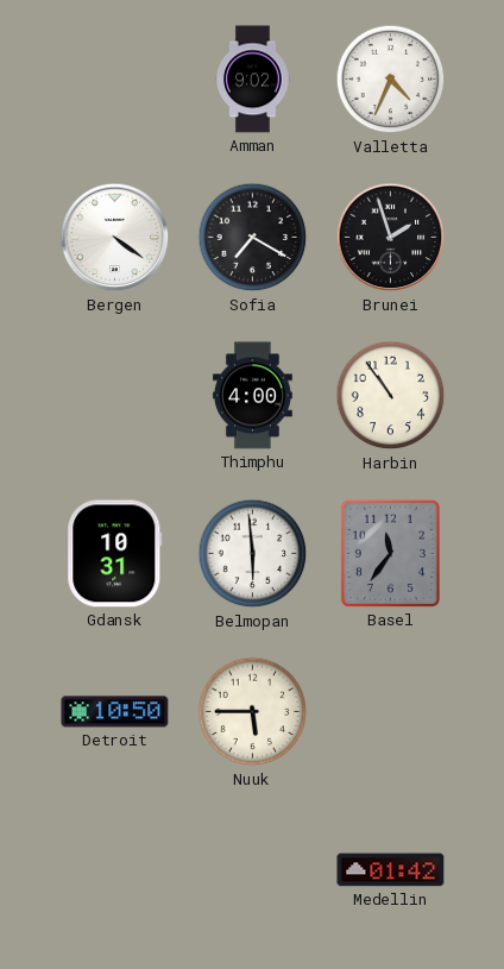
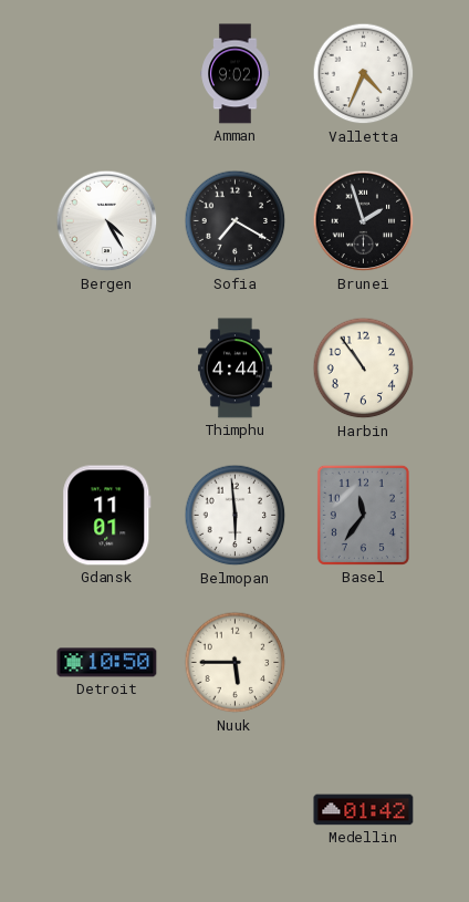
Bergen: 4:21 -> 4:25 (107, 221)
Thimphu: 4:00 -> 4:44 (234, 369)
Gdansk: 10:31 -> 11:01 (107, 516)
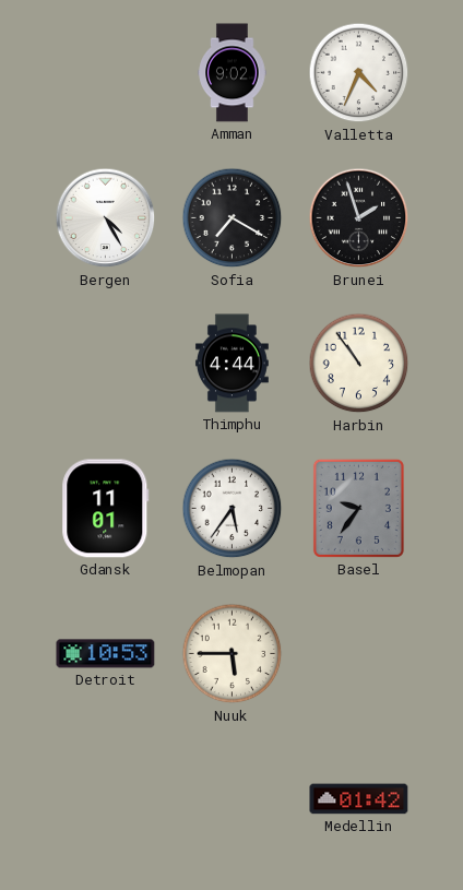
Belmopan: 5:59 -> 5:36 (233, 509)
Basel: 11:36 -> 9:36 (358, 508)
Detroit: 10:50 -> 10:53 (106, 654)
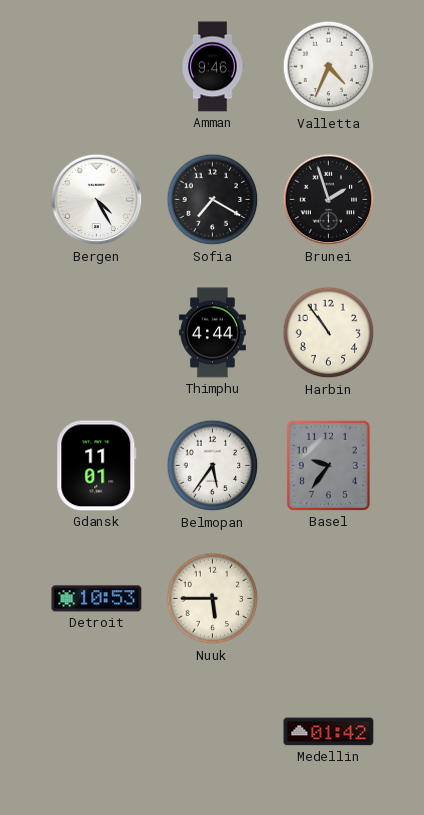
Amman: 9:02 -> 9:46 (213, 67)
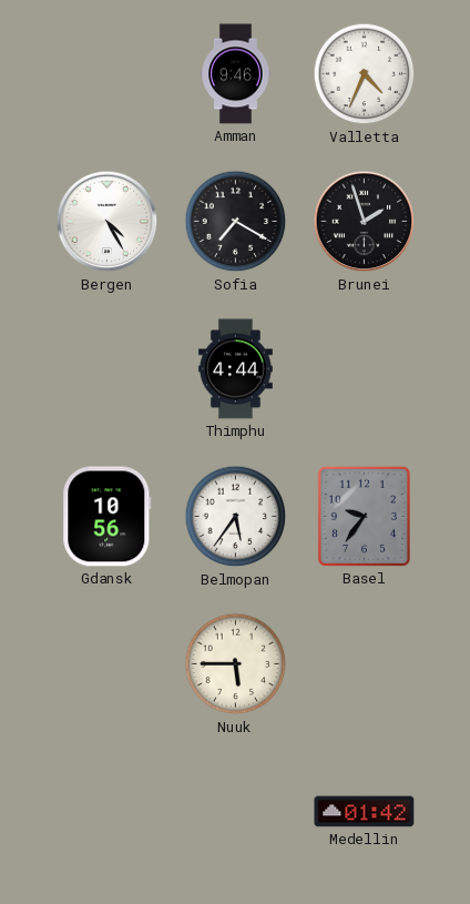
Harbin: 10:54 -> none (329, 333)
Gdansk: 11:01 -> 10:56 (108, 517)
Detroit: 10:53 -> none (97, 599)
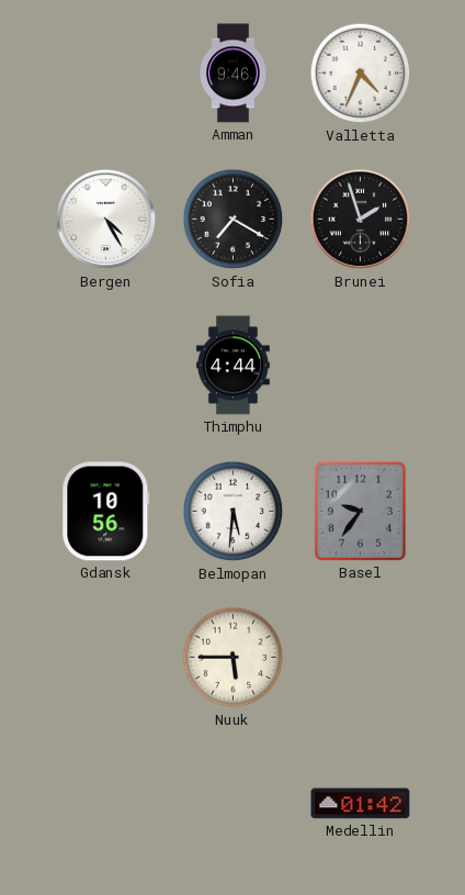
Belmopan: 5:36 -> 5:31 (234, 512)
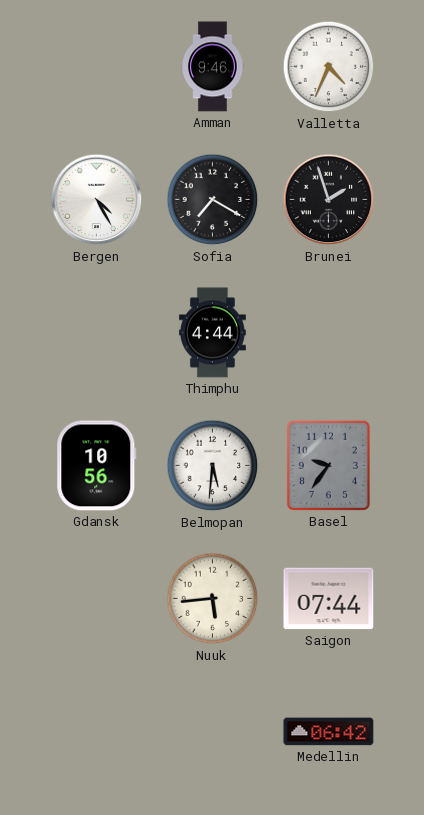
Nuuk: 5:45 -> 5:44 (213, 599)
Saigon: none -> 07:44 (329, 599)
Medellin: 01:42 -> 06:42 (329, 732)
